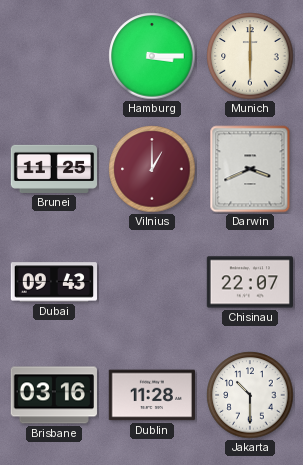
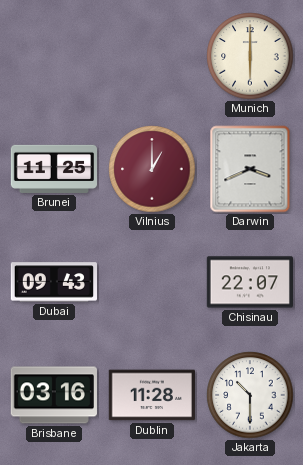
Hamburg: 3:15 -> none (152, 56)
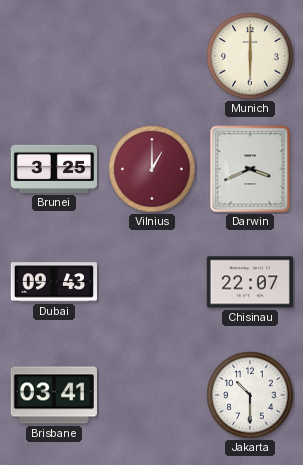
Brunei: 11:25 -> 3:25 (54, 169)
Brisbane: 03:16 -> 03:41 (54, 395)
Dublin: 11:28 -> none (151, 395)
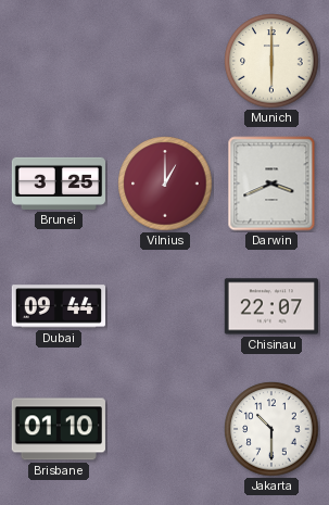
Dubai: 09:43 -> 09:44 (58, 306)
Brisbane: 03:41 -> 01:10 (59, 429)
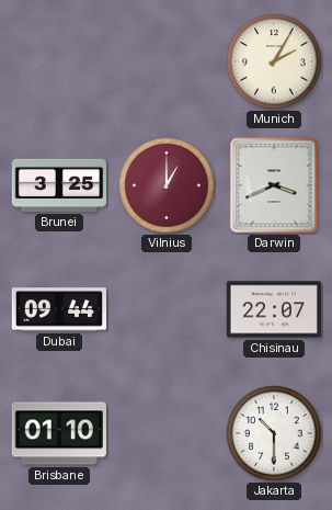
Munich: 6:00 -> 2:05 (274, 61)
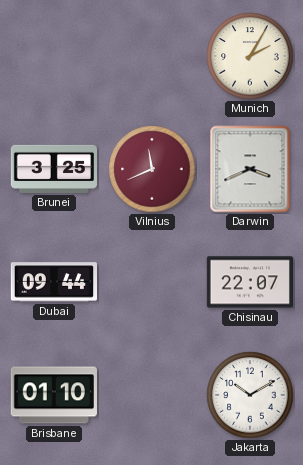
Vilnius: 1:00 -> 11:41 (152, 169)
Jakarta: 10:30 -> 10:10 (250, 395)
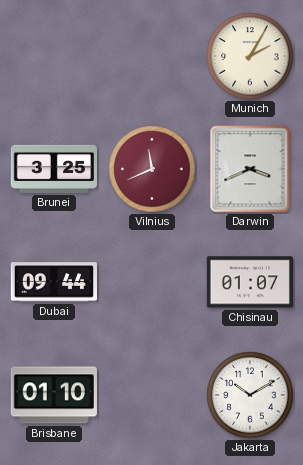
Chisinau: 22:07 -> 01:07 (249, 282)
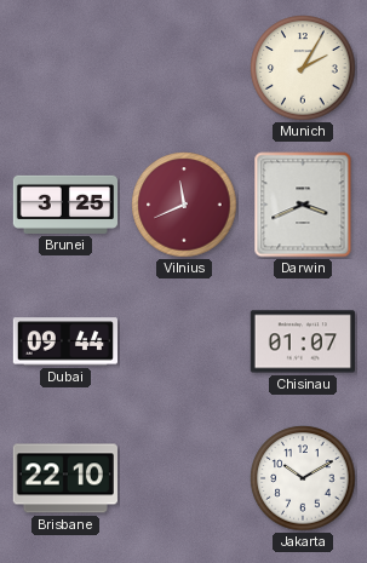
Brisbane: 01:10 -> 22:10 (65, 478)
